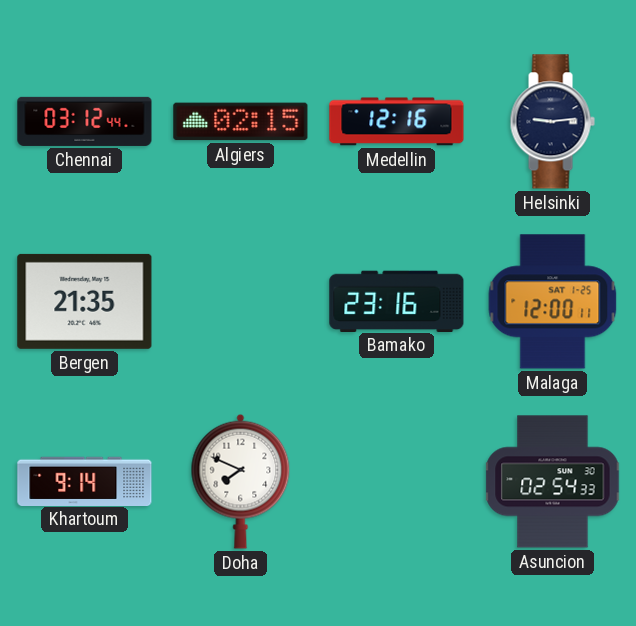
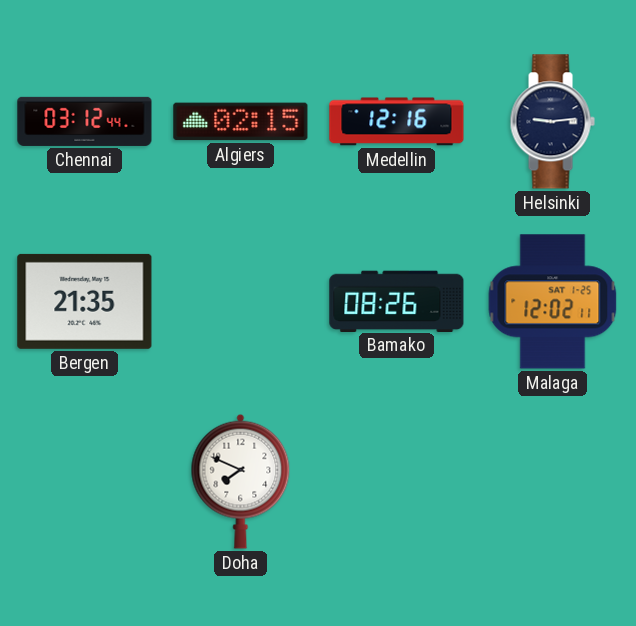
Bamako: 23:16 -> 08:26 (397, 301)
Malaga: 12:00 -> 12:02 (553, 302)
Khartoum: 9:14 -> none (85, 481)
Asuncion: 02:54 -> none (553, 482)
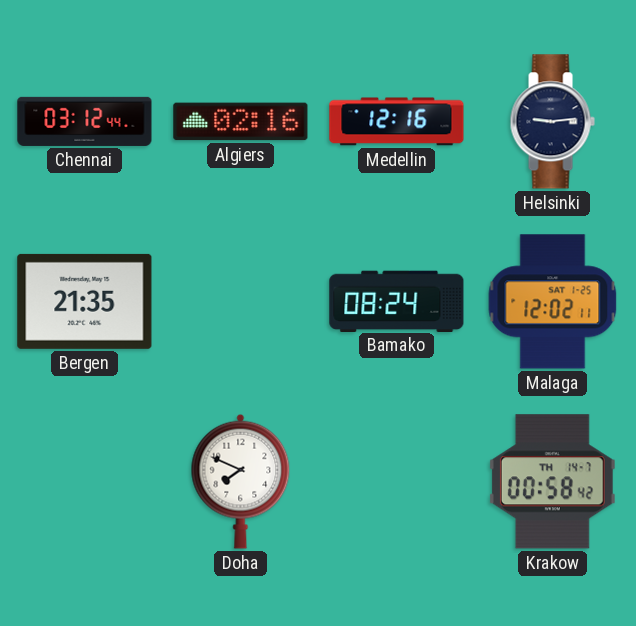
Algiers: 02:15 -> 02:16 (241, 122)
Bamako: 08:26 -> 08:24 (397, 301)
Krakow: none -> 00:58 (552, 482)
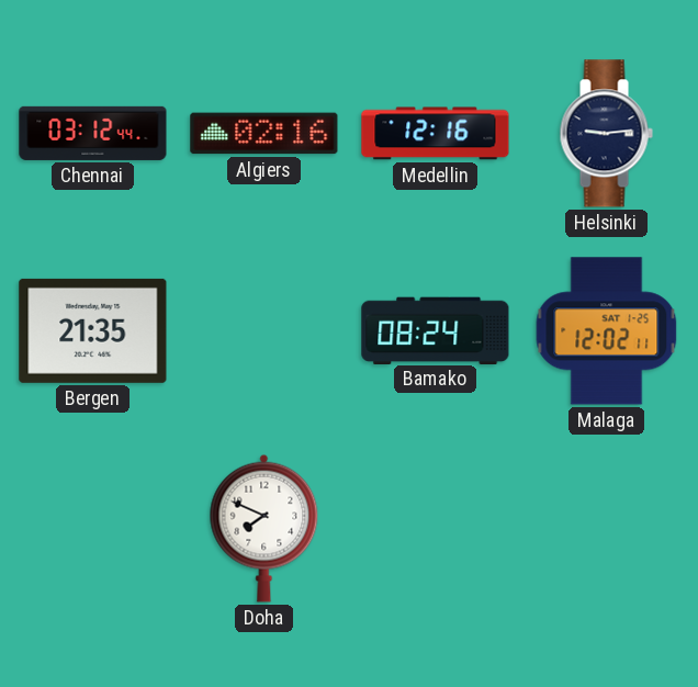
Krakow: 00:58 -> none (552, 482)
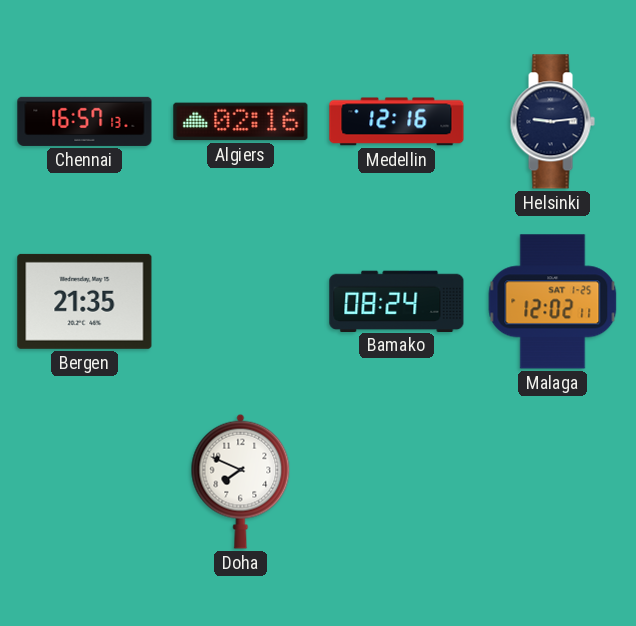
Chennai: 03:12 -> 16:57 (85, 121)
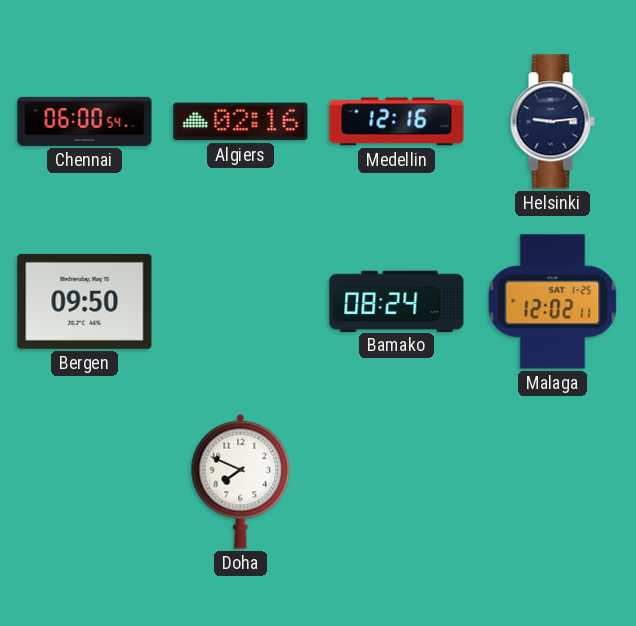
Chennai: 16:57 -> 06:00 (85, 121)
Bergen: 21:35 -> 09:50 (85, 301)
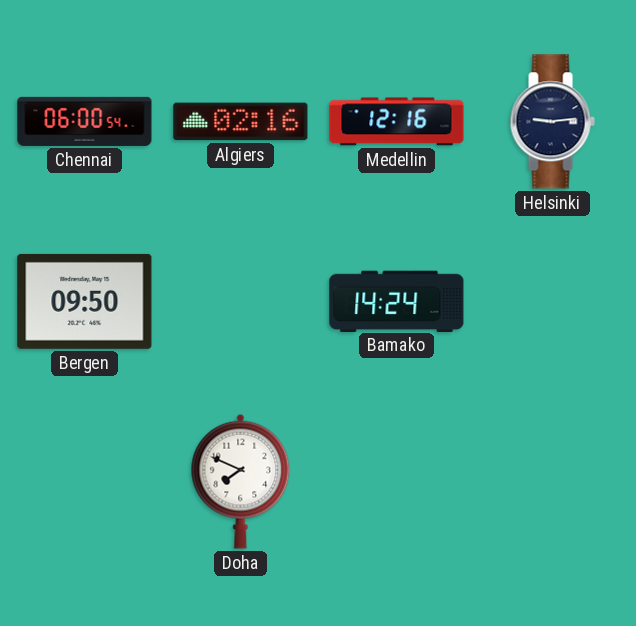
Bamako: 08:24 -> 14:24 (397, 301)
Malaga: 12:02 -> none (553, 302)
